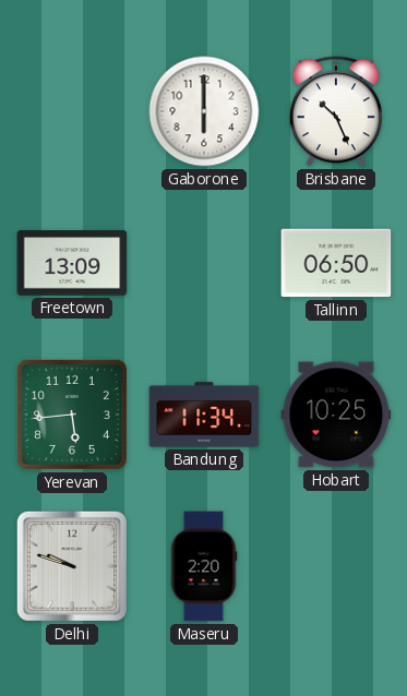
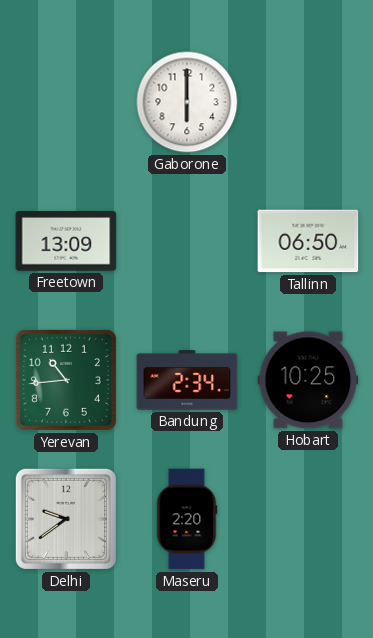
Brisbane: 10:26 -> none (336, 111)
Yerevan: 5:44 -> 10:44 (66, 380)
Bandung: 11:34 -> 2:34 (187, 380)
Delhi: 9:48 -> 9:39 (66, 519)
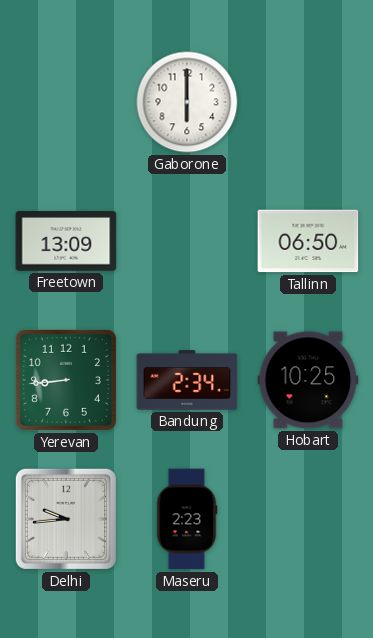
Yerevan: 10:44 -> 8:44 (66, 380)
Delhi: 9:39 -> 9:44 (66, 519)
Maseru: 2:20 -> 2:23 (187, 519)
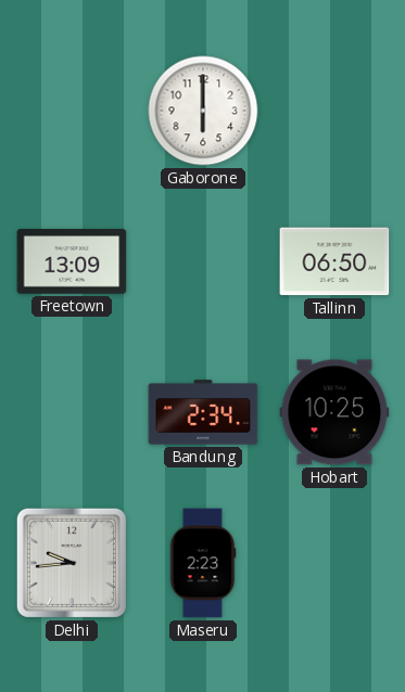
Yerevan: 8:44 -> none (66, 380)
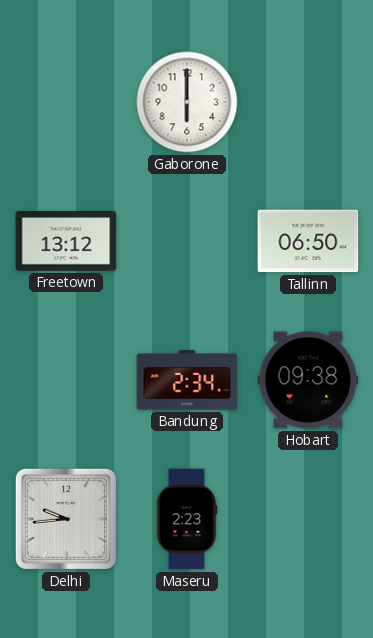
Freetown: 13:09 -> 13:12 (66, 241)
Hobart: 10:25 -> 09:38 (308, 380)
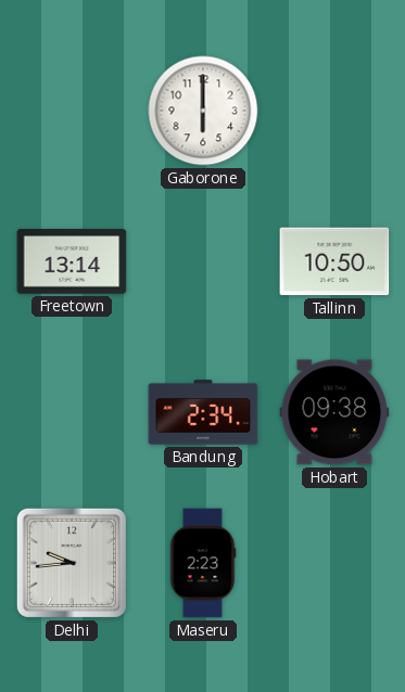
Freetown: 13:12 -> 13:14 (72, 261)
Tallinn: 06:50 -> 10:50 (334, 261)
